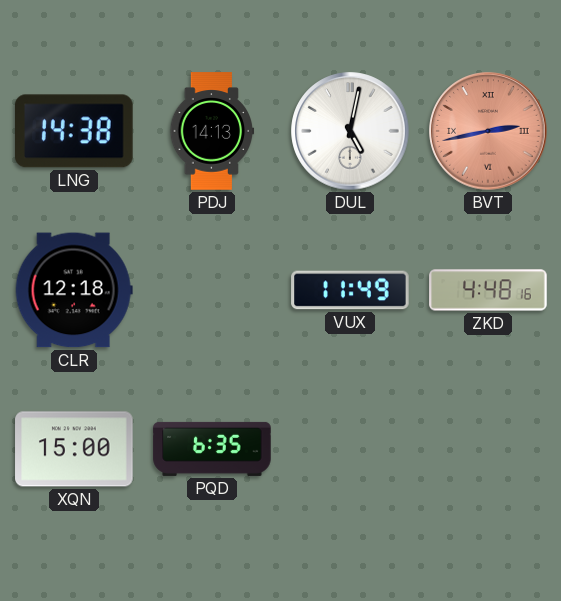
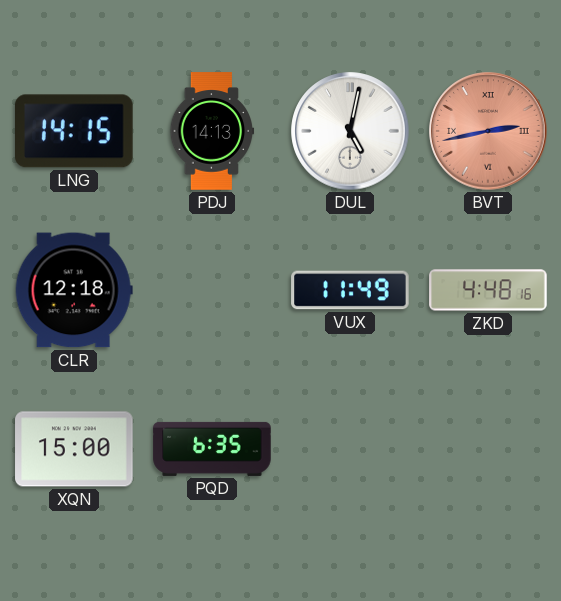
LNG: 14:38 -> 14:15 (75, 131)
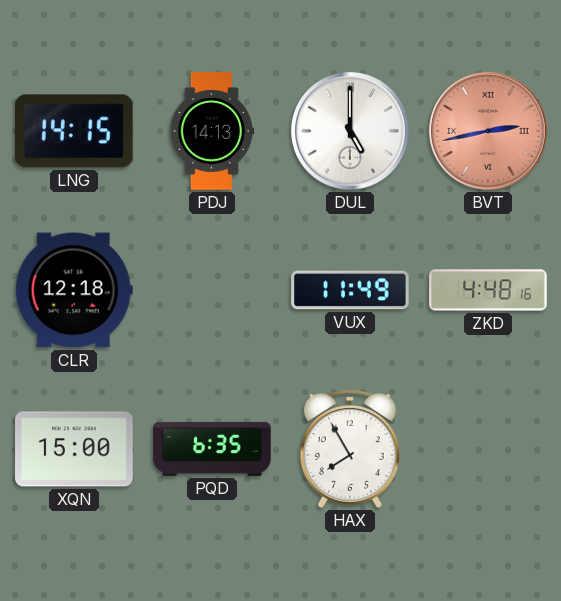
DUL: 5:02 -> 5:00 (350, 131)
HAX: none -> 7:55 (350, 450)
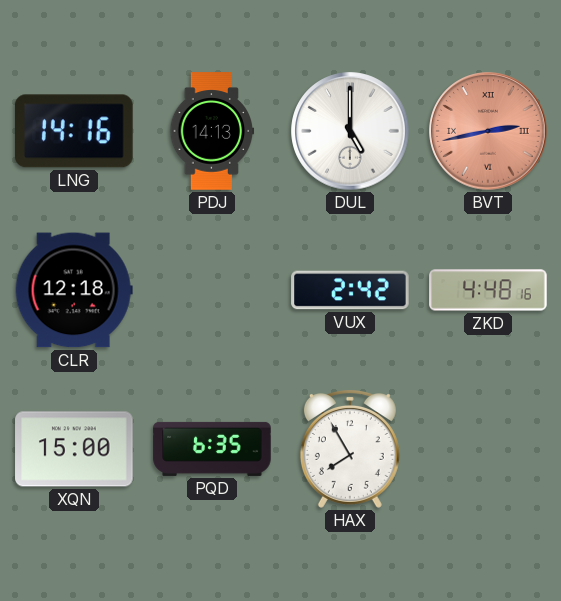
LNG: 14:15 -> 14:16 (75, 131)
VUX: 11:49 -> 2:42 (350, 290)
